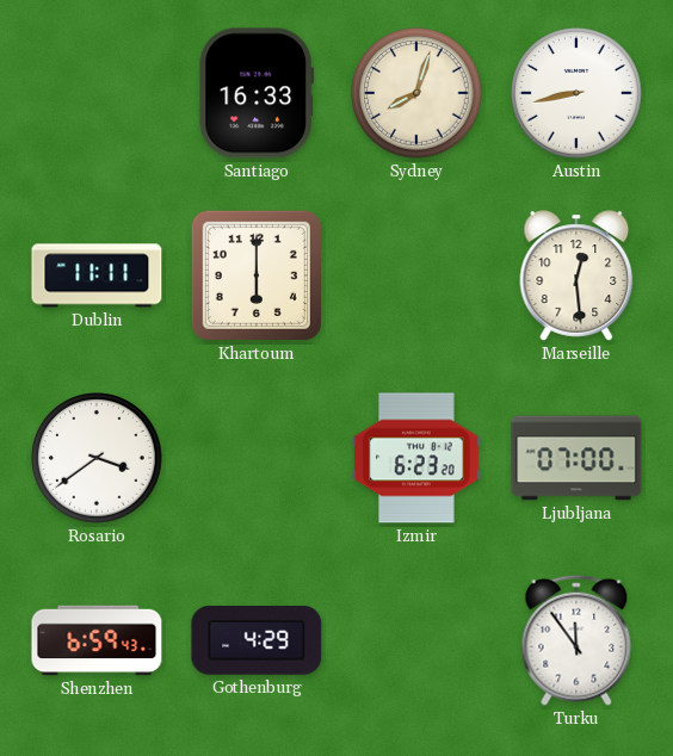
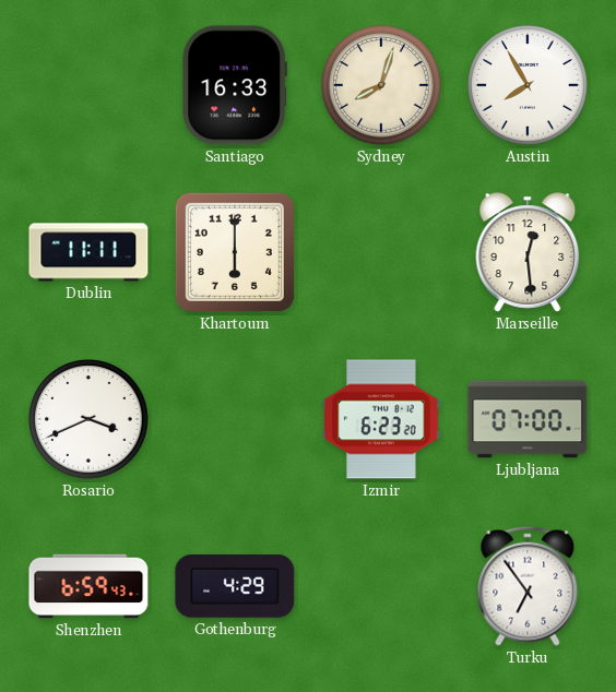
Austin: 8:43 -> 7:55 (528, 85)
Rosario: 3:39 -> 3:41 (88, 419)
Turku: 11:54 -> 6:54 (528, 586)
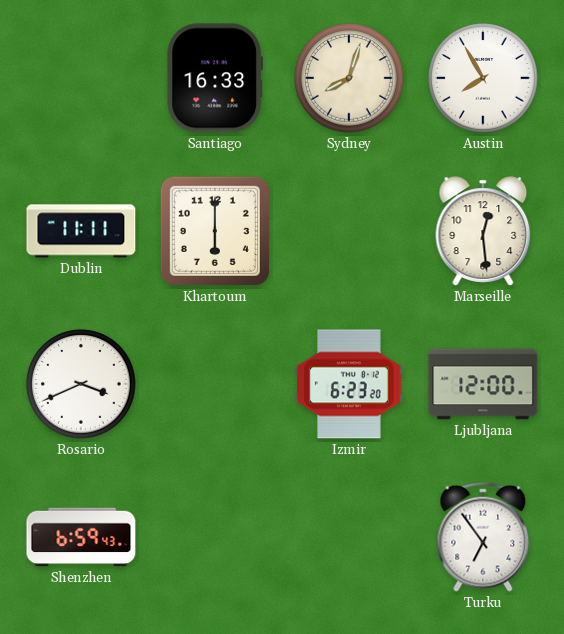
Ljubljana: 07:00 -> 12:00 (483, 384)
Gothenburg: 4:29 -> none (235, 587)
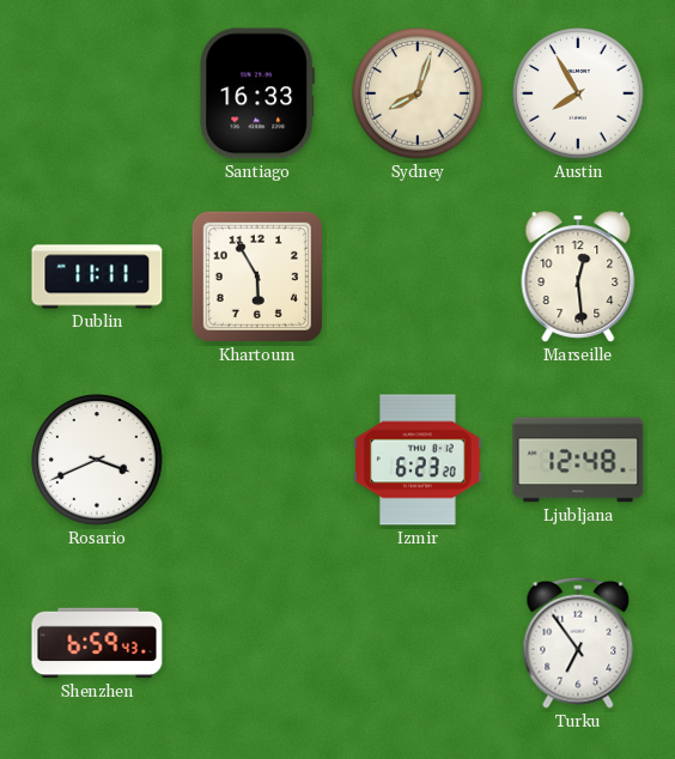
Khartoum: 6:00 -> 5:55 (257, 277)
Ljubljana: 12:00 -> 12:48 (578, 460)
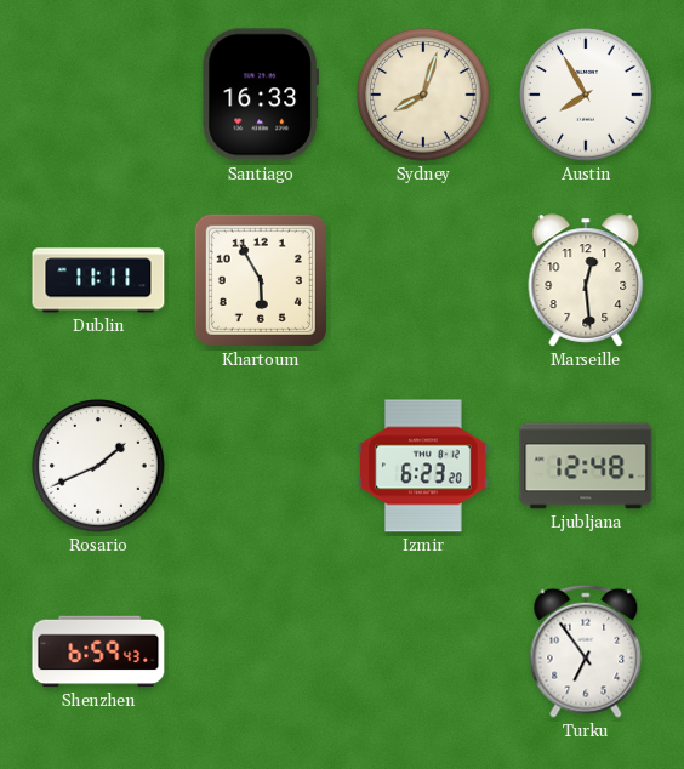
Rosario: 3:41 -> 1:41 (98, 466)
